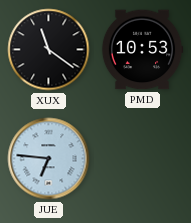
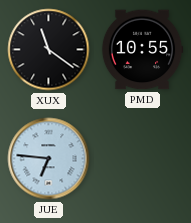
PMD: 10:53 -> 10:55 (142, 50)
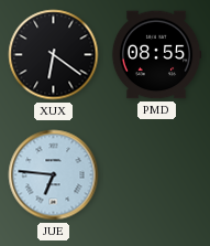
XUX: 11:21 -> 6:21 (54, 55)
PMD: 10:55 -> 08:55 (156, 55)
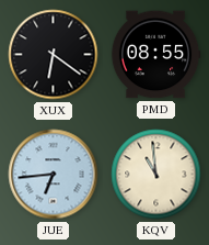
JUE: 6:46 -> 6:44 (54, 175)
KQV: none -> 10:59 (156, 175)
